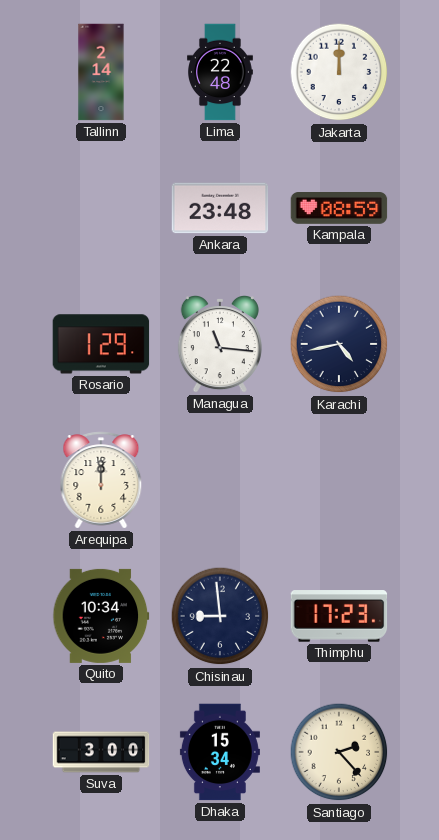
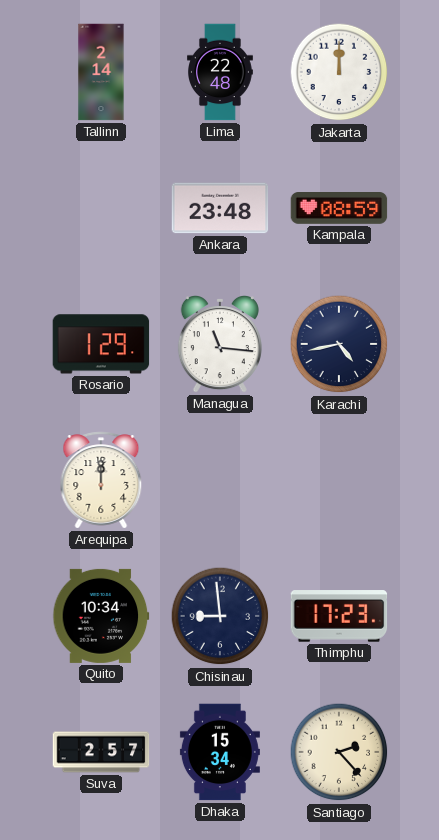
Suva: 3:00 -> 2:57 (101, 752)
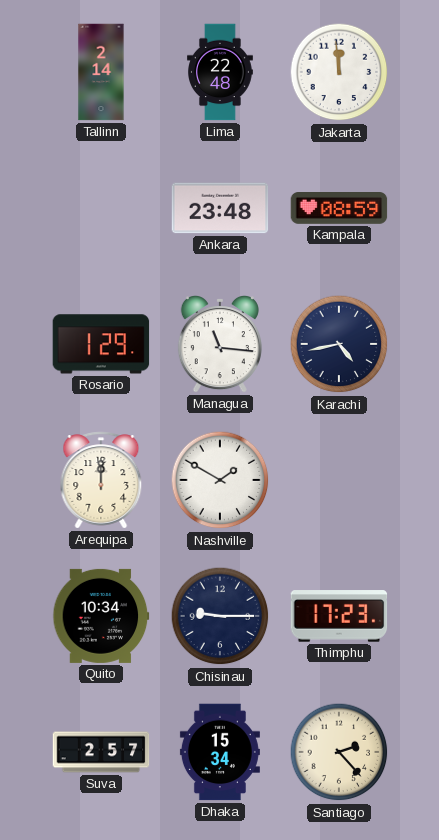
Jakarta: 12:00 -> 11:59 (339, 72)
Nashville: none -> 1:50 (220, 480)
Chisinau: 8:59 -> 9:15 (220, 616)
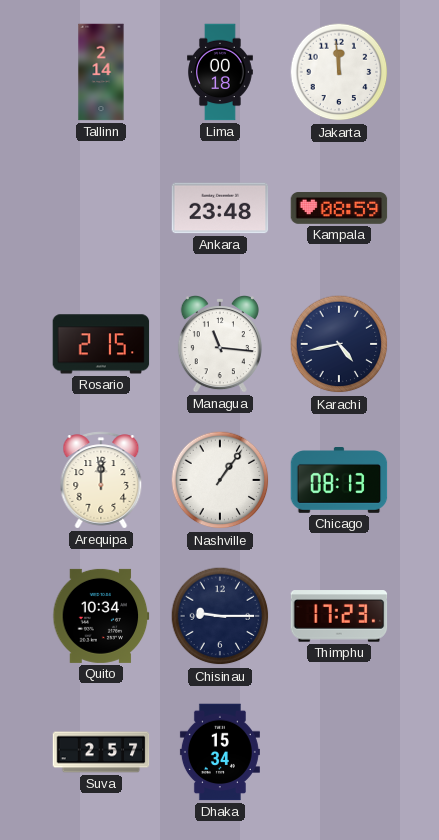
Lima: 22:48 -> 00:18 (221, 72)
Rosario: 1:29 -> 2:15 (101, 344)
Nashville: 1:50 -> 1:06 (220, 480)
Chicago: none -> 08:13 (339, 481)
Santiago: 2:23 -> none (339, 752)
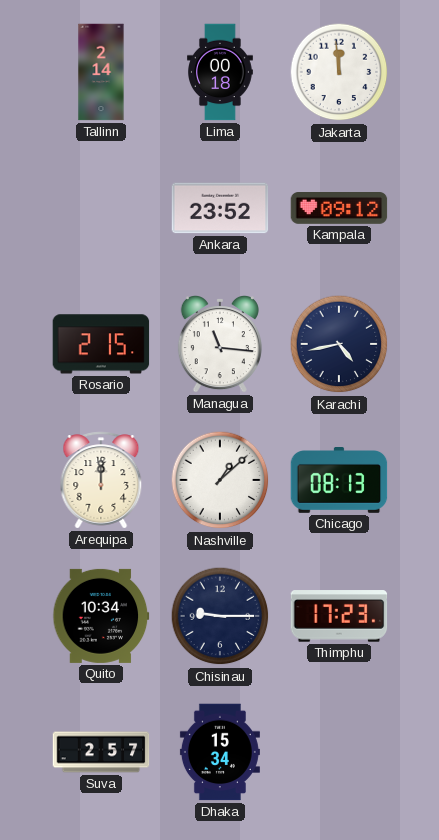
Ankara: 23:48 -> 23:52 (220, 208)
Kampala: 08:59 -> 09:12 (339, 209)
Nashville: 1:06 -> 1:08 (220, 480)
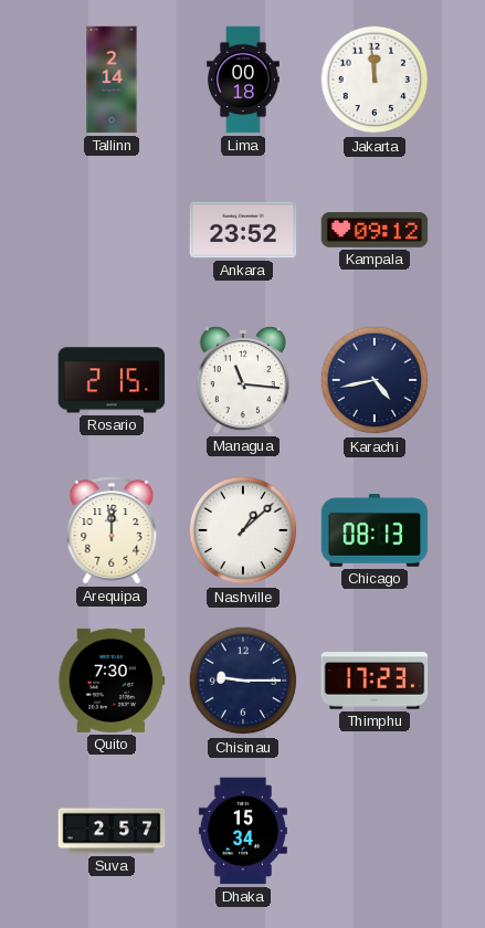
Quito: 10:34 -> 7:30 (112, 681)
